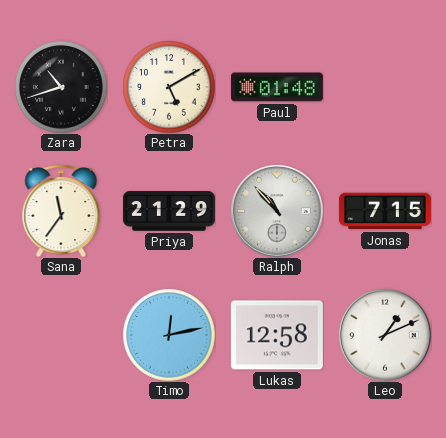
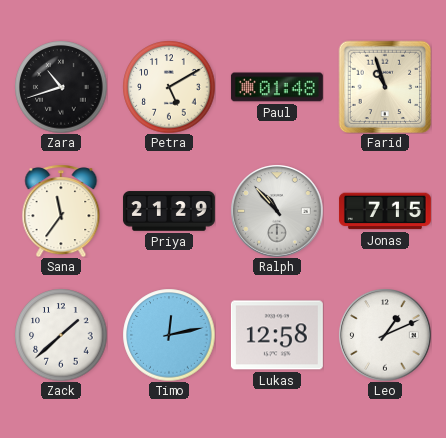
Farid: none -> 10:57 (385, 87)
Zack: none -> 1:38 (61, 335)
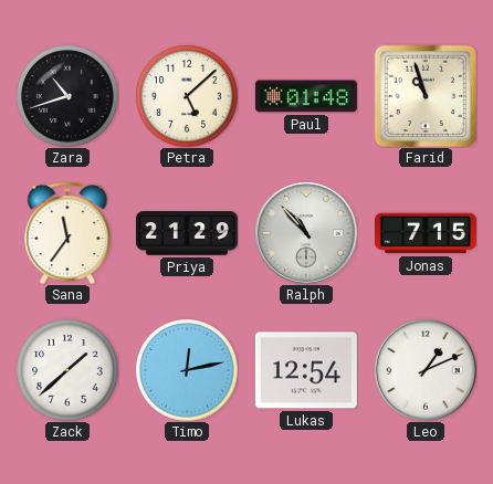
Petra: 5:10 -> 5:08 (187, 96)
Lukas: 12:58 -> 12:54 (306, 370)
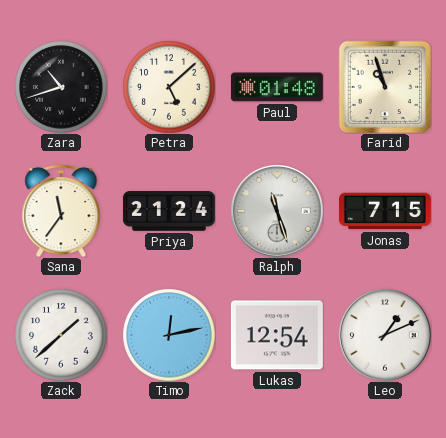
Priya: 21:29 -> 21:24 (169, 211)
Ralph: 10:53 -> 11:27 (277, 211)
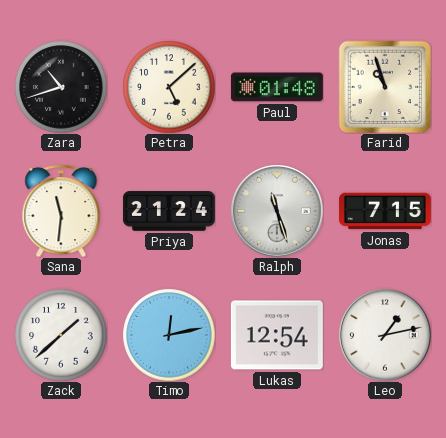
Sana: 11:36 -> 11:31 (61, 211)
Leo: 1:11 -> 1:13 (385, 335)
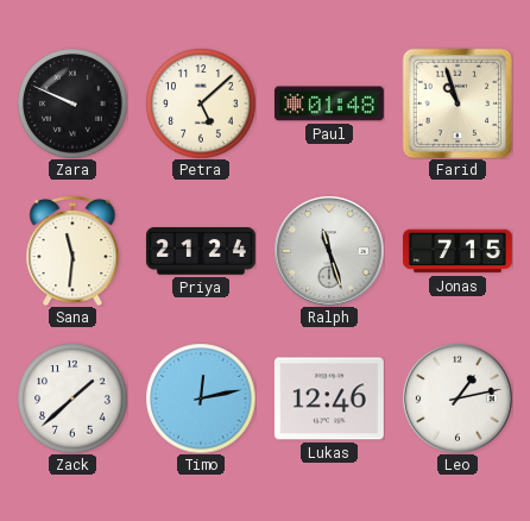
Zara: 10:42 -> 9:49 (72, 103)
Lukas: 12:54 -> 12:46 (329, 398)
